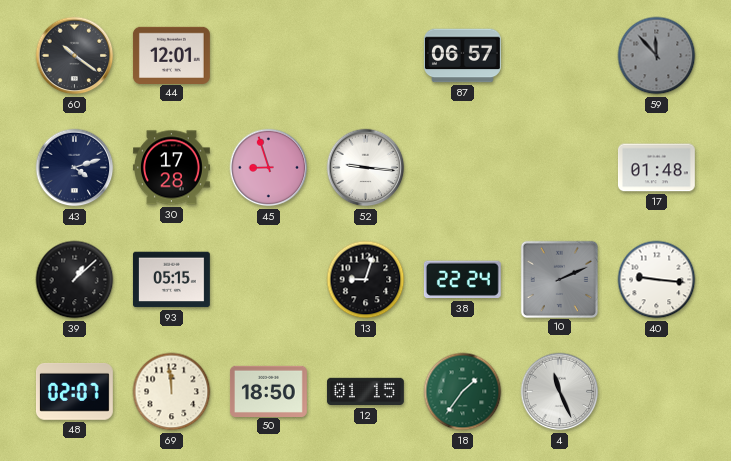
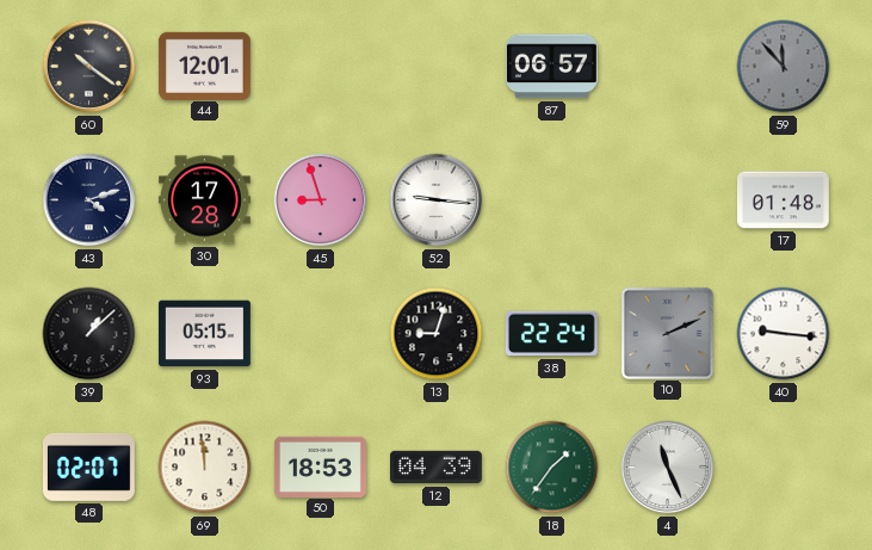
50: 18:50 -> 18:53 (321, 466)
12: 01:15 -> 04:39 (435, 468)
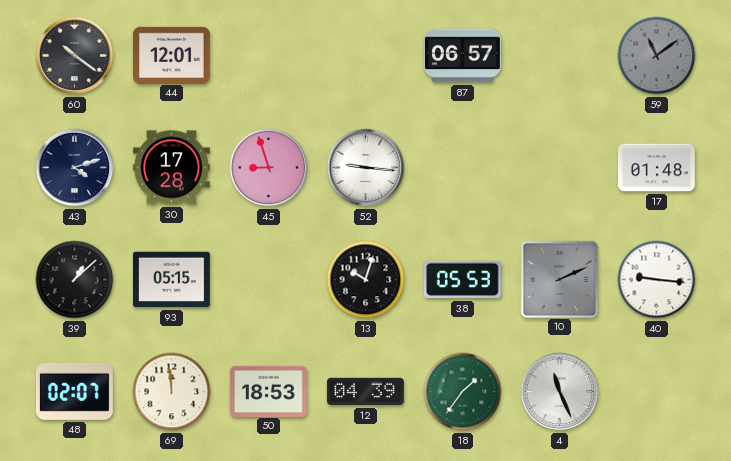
59: 11:53 -> 11:09 (657, 56)
13: 9:03 -> 10:03 (366, 280)
38: 22:24 -> 05:53 (462, 280)
